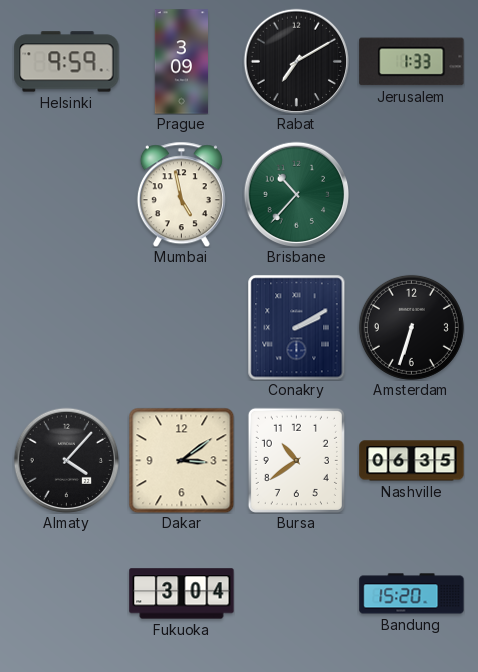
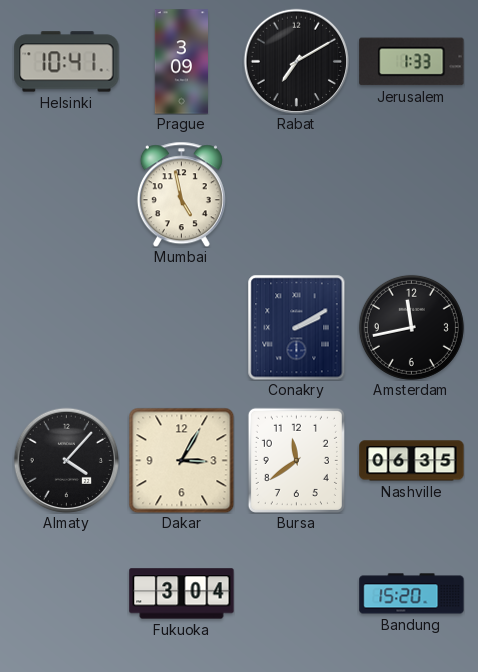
Helsinki: 9:59 -> 10:41 (67, 62)
Brisbane: 10:37 -> none (296, 194)
Amsterdam: 6:33 -> 11:43 (411, 327)
Dakar: 3:09 -> 3:05 (181, 460)
Bursa: 10:39 -> 11:39 (296, 460)
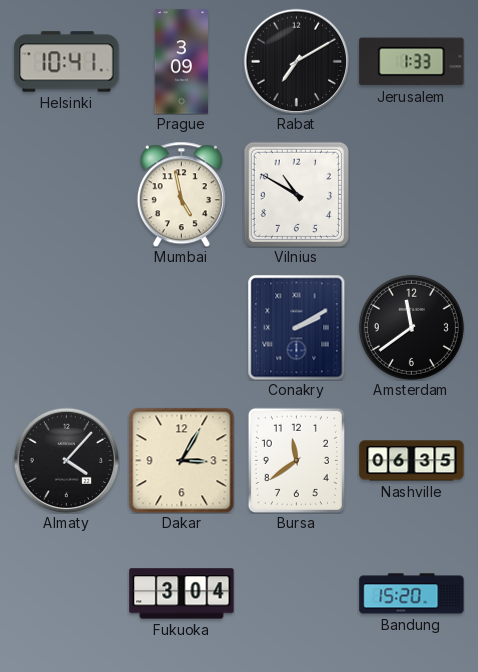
Vilnius: none -> 10:50 (296, 194)
Amsterdam: 11:43 -> 11:39 (411, 327)
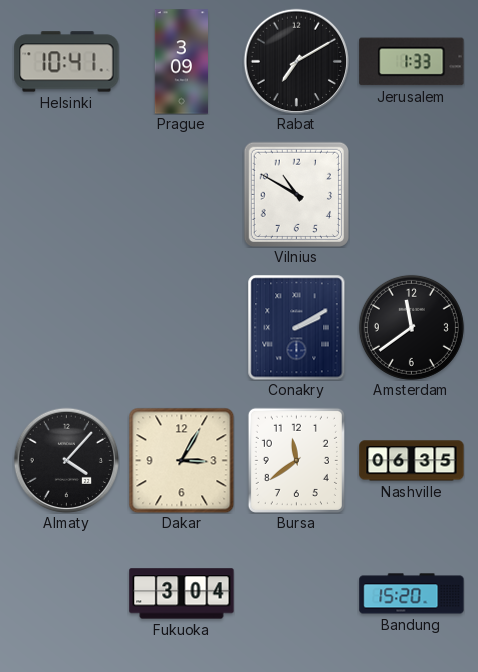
Mumbai: 4:58 -> none (181, 194)
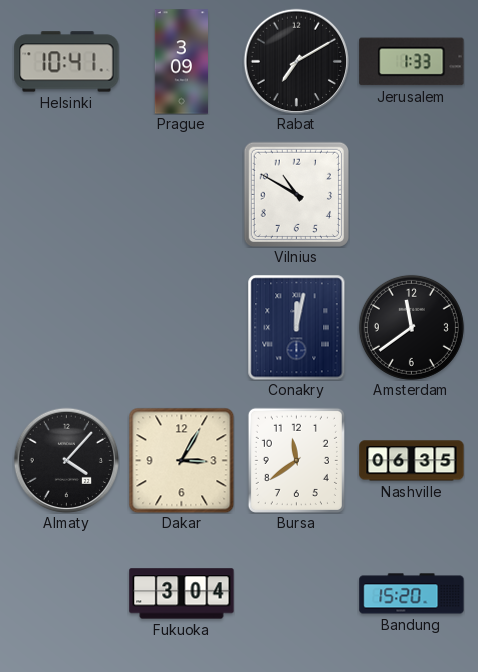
Conakry: 2:10 -> 12:02 (297, 327)
